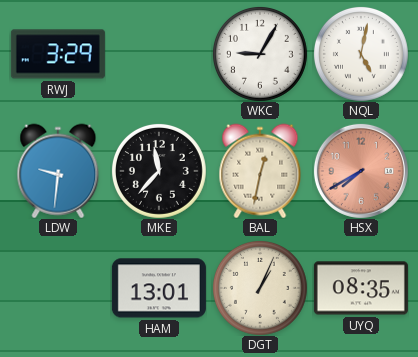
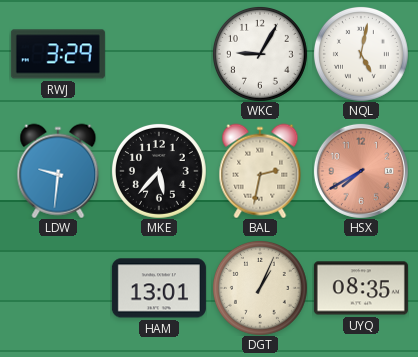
MKE: 11:37 -> 5:37 (159, 171)
BAL: 12:32 -> 2:32 (260, 171)
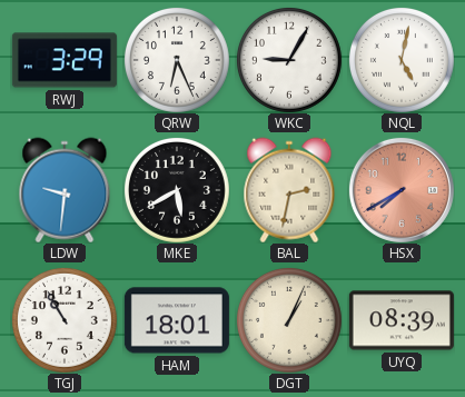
QRW: none -> 6:26 (177, 60)
MKE: 5:37 -> 5:40 (177, 190)
TGJ: none -> 10:55 (65, 320)
HAM: 13:01 -> 18:01 (177, 320)
UYQ: 08:35 -> 08:39 (402, 320)
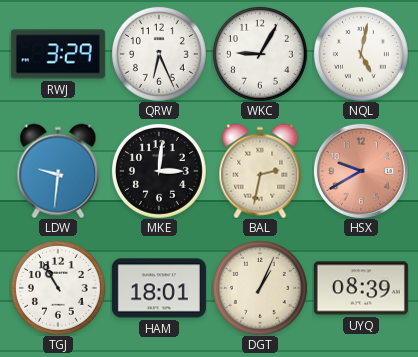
MKE: 5:40 -> 3:01 (159, 171)
HSX: 7:40 -> 9:40 (361, 171)
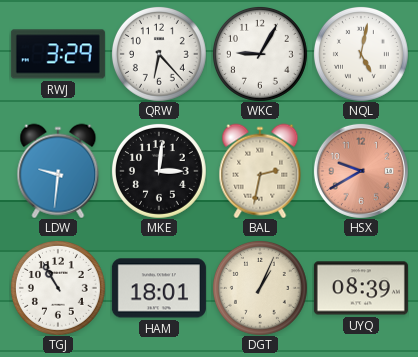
QRW: 6:26 -> 6:23 (159, 54)
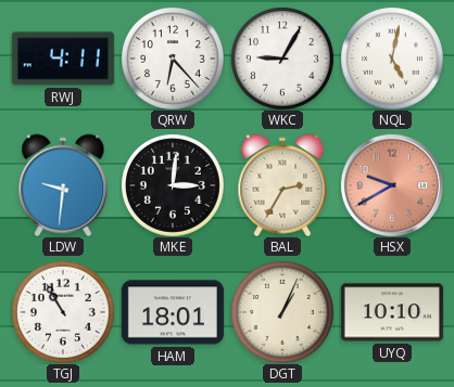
RWJ: 3:29 -> 4:11 (63, 59)
BAL: 2:32 -> 2:35 (282, 185)
UYQ: 08:39 -> 10:10 (392, 312)
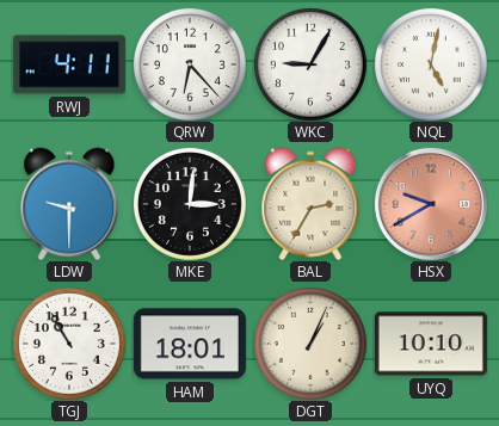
LDW: 9:31 -> 9:30 (69, 204)
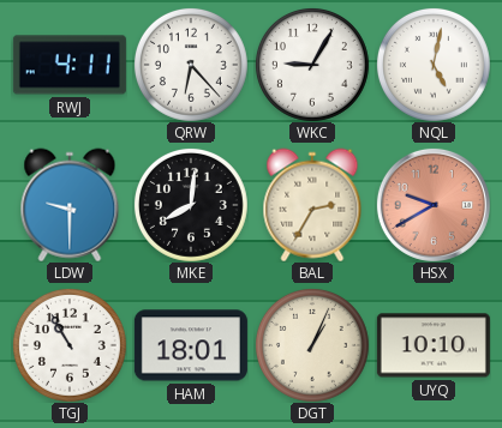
MKE: 3:01 -> 8:01 (191, 205)
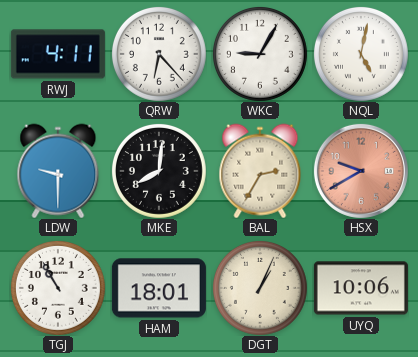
UYQ: 10:10 -> 10:06 (361, 288)
